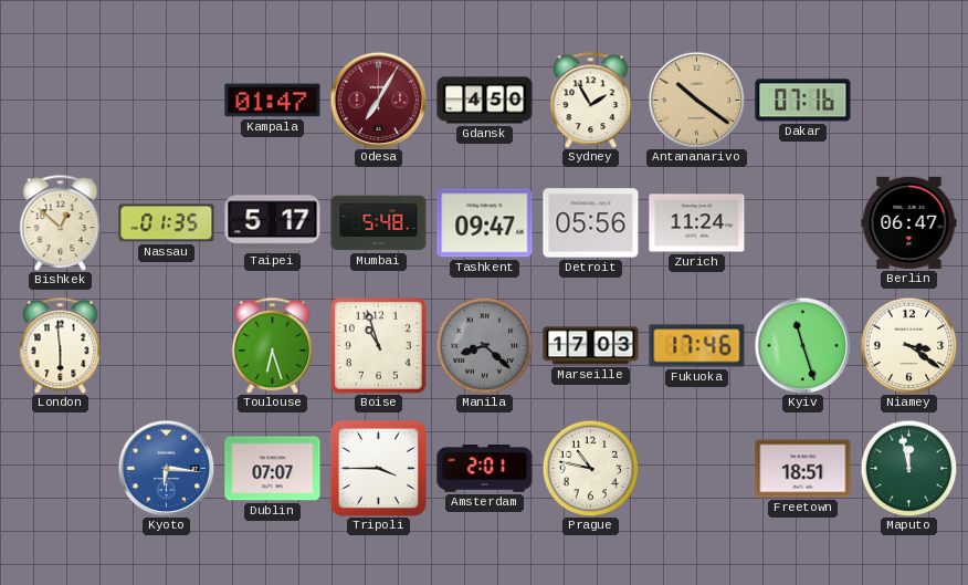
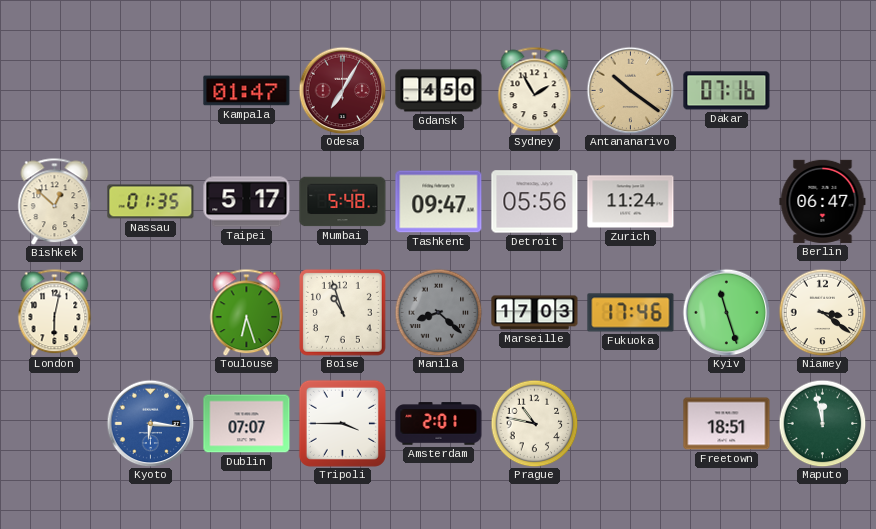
London: 5:59 -> 6:02 (55, 312)
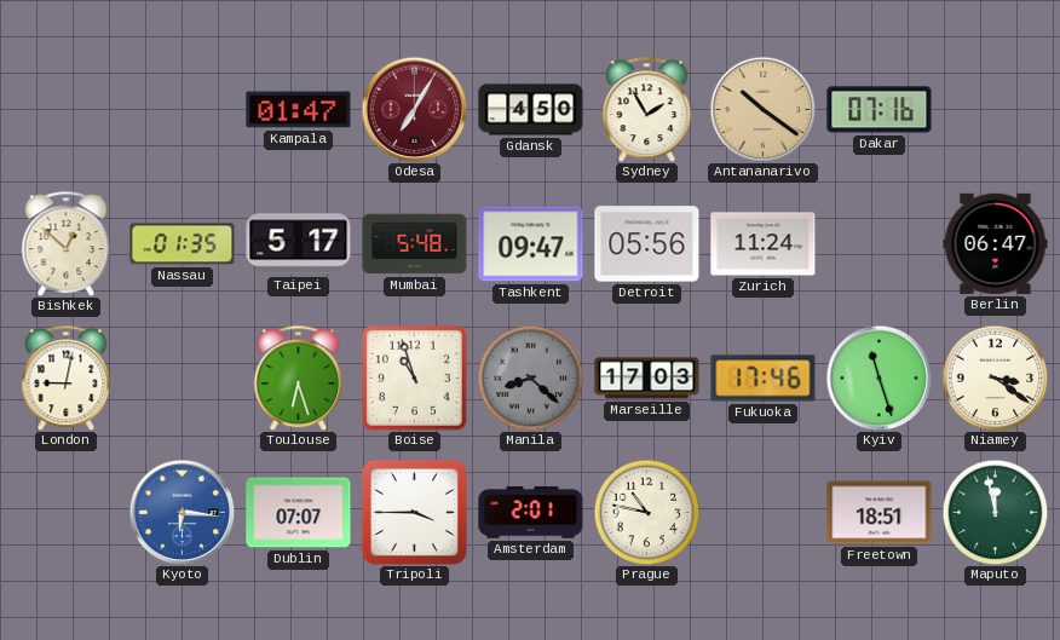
London: 6:02 -> 9:02 (67, 377)
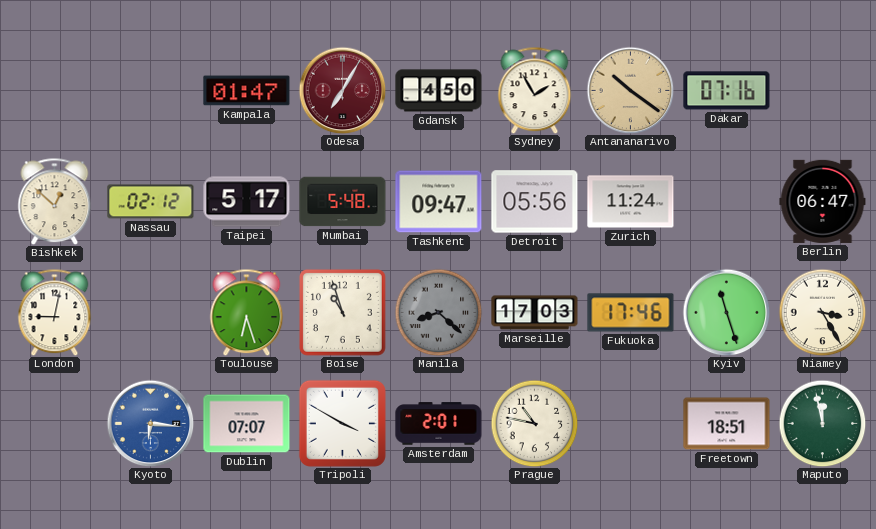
Nassau: 01:35 -> 02:12 (151, 202)
Niamey: 3:21 -> 3:25 (822, 312)
Tripoli: 3:45 -> 3:50 (342, 423)
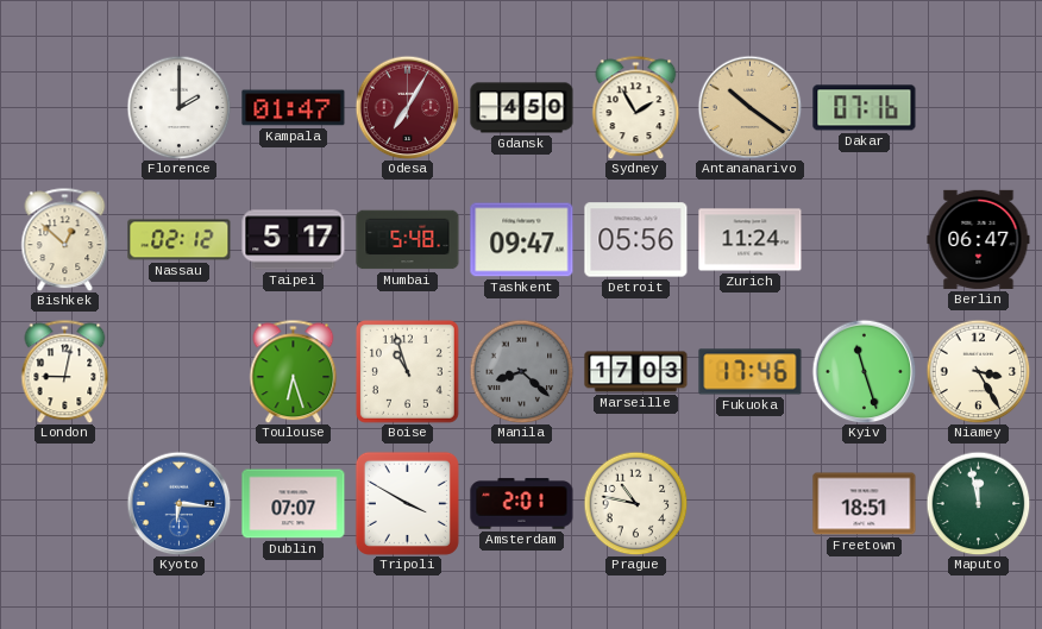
Florence: none -> 2:00 (178, 107)
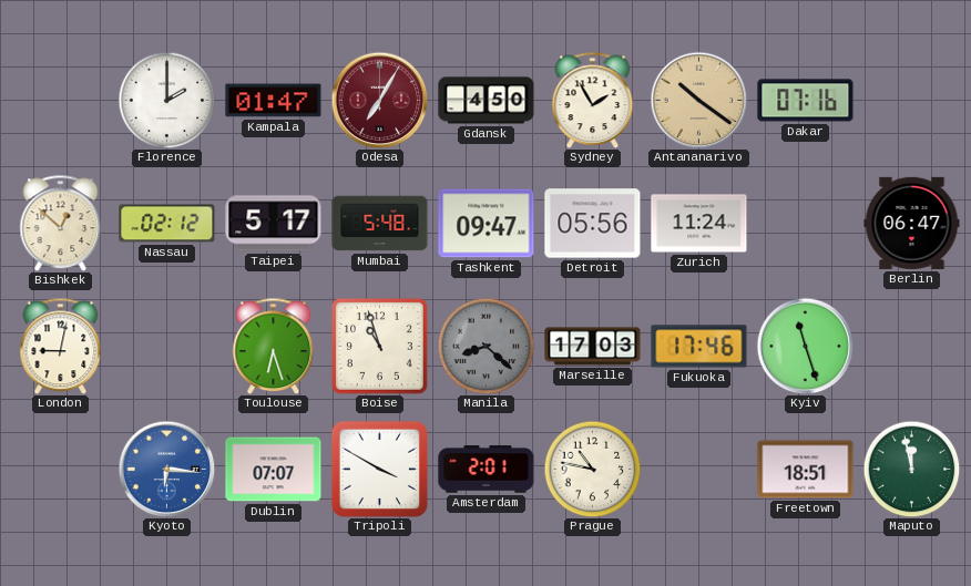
Niamey: 3:25 -> none (978, 371)
